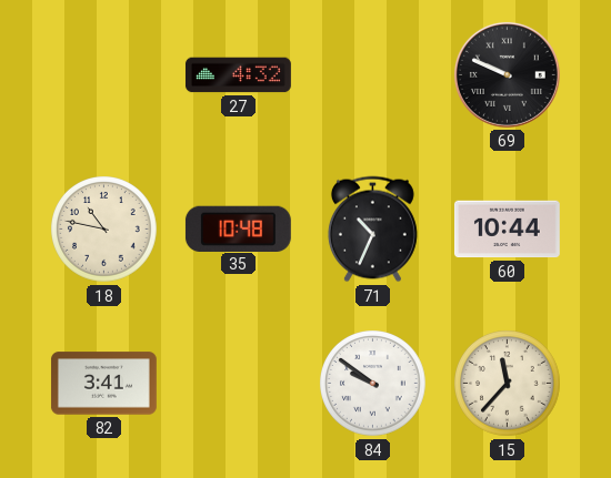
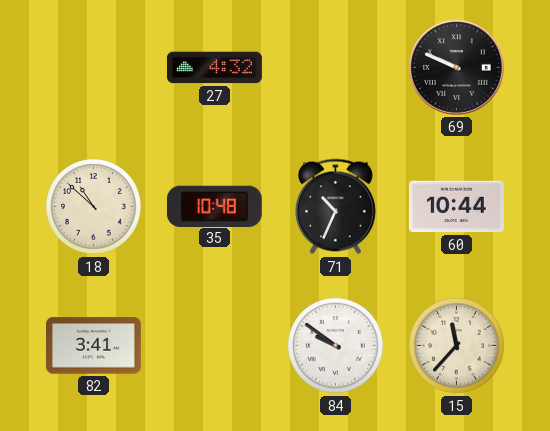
18: 10:47 -> 10:52 (94, 207)
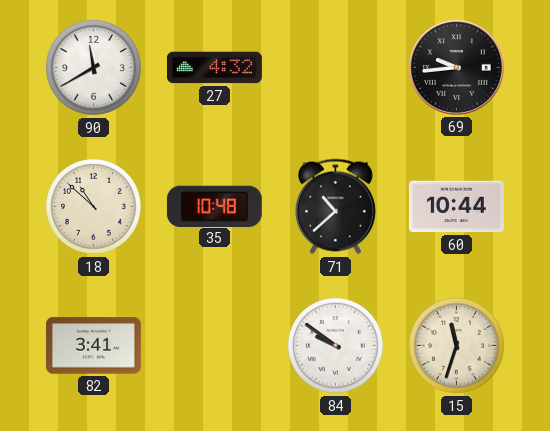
90: none -> 11:40 (94, 68)
69: 9:49 -> 9:44 (456, 67)
71: 10:34 -> 10:38 (335, 207)
15: 11:37 -> 11:33 (457, 346)
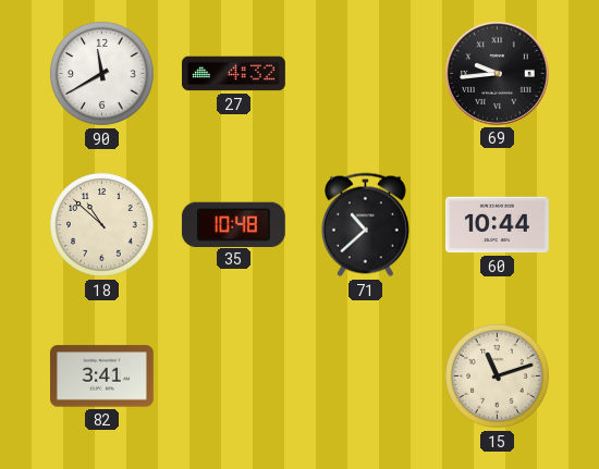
84: 9:51 -> none (336, 346)
15: 11:33 -> 11:12 (498, 377)
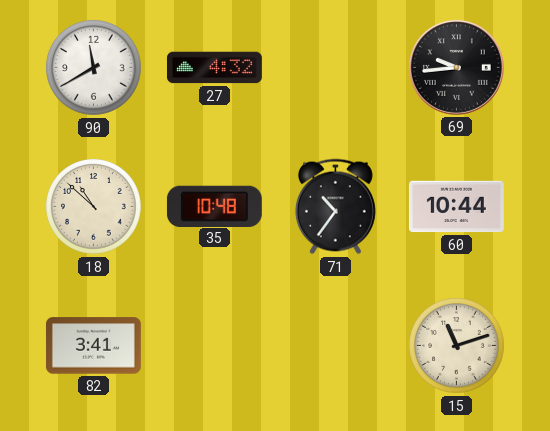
71: 10:38 -> 10:36 (335, 207)
